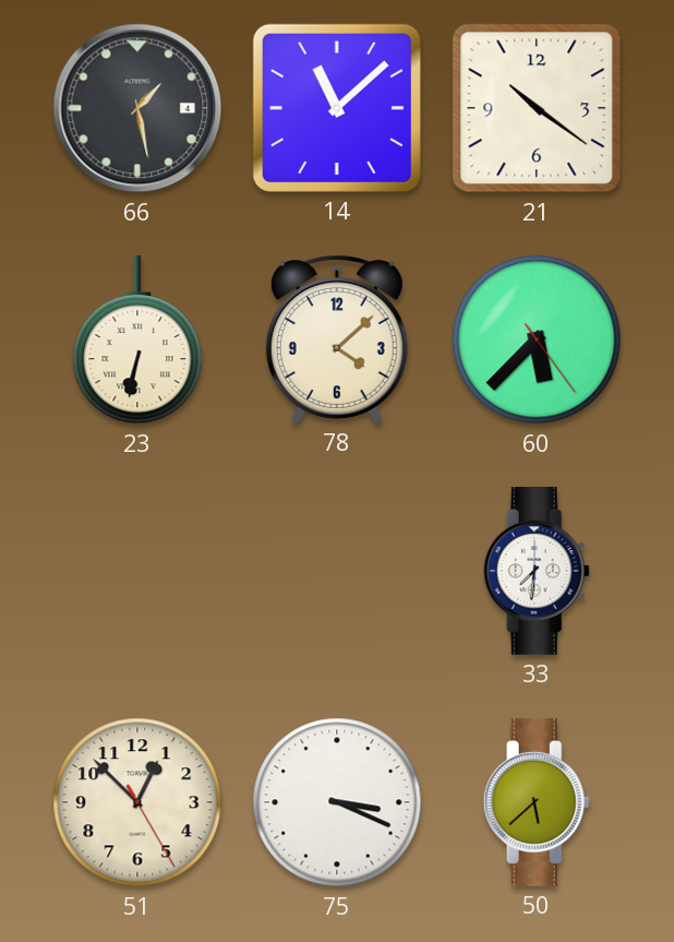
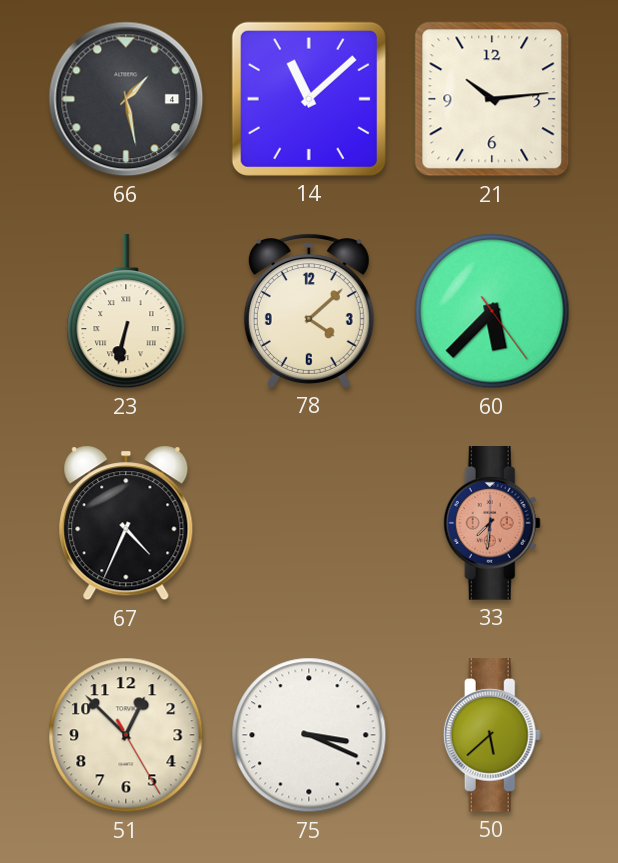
21: 10:21 -> 10:14 (492, 99)
67: none -> 4:34 (126, 523)
33 dial: white -> salmon (492, 524)
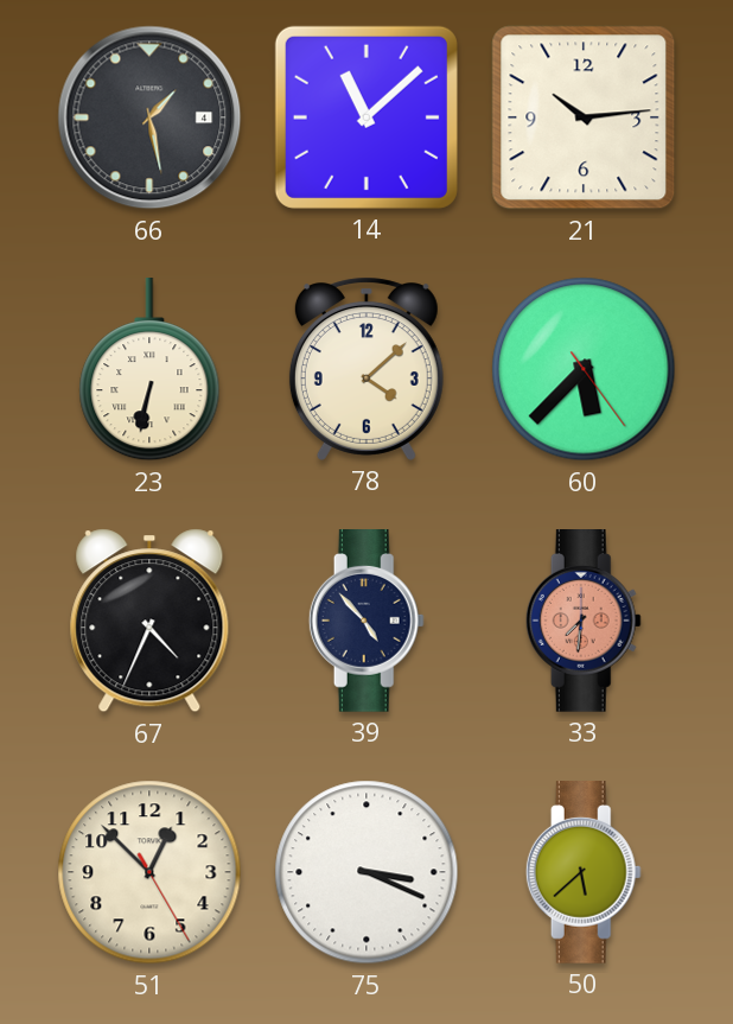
39: none -> 4:53 (366, 622)
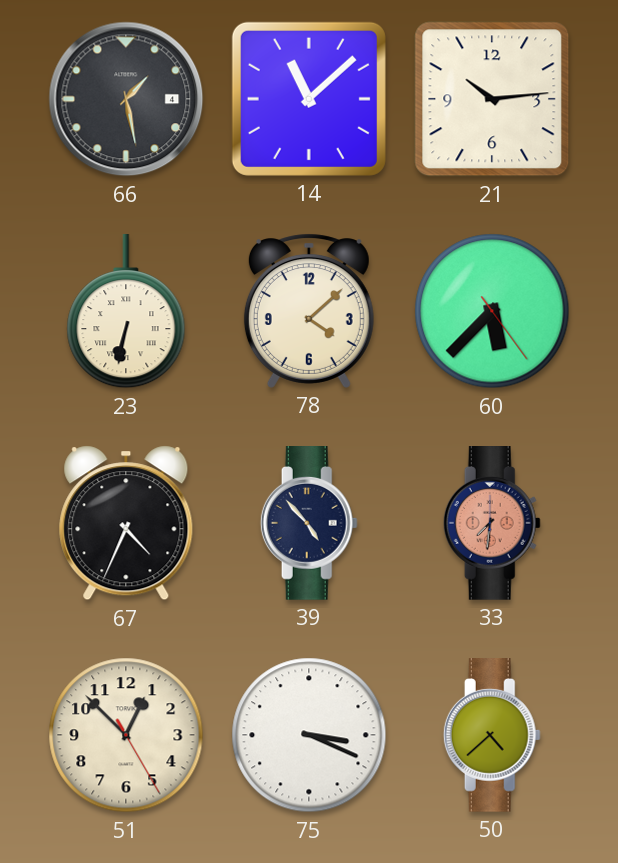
50: 5:38 -> 4:38 (492, 736)
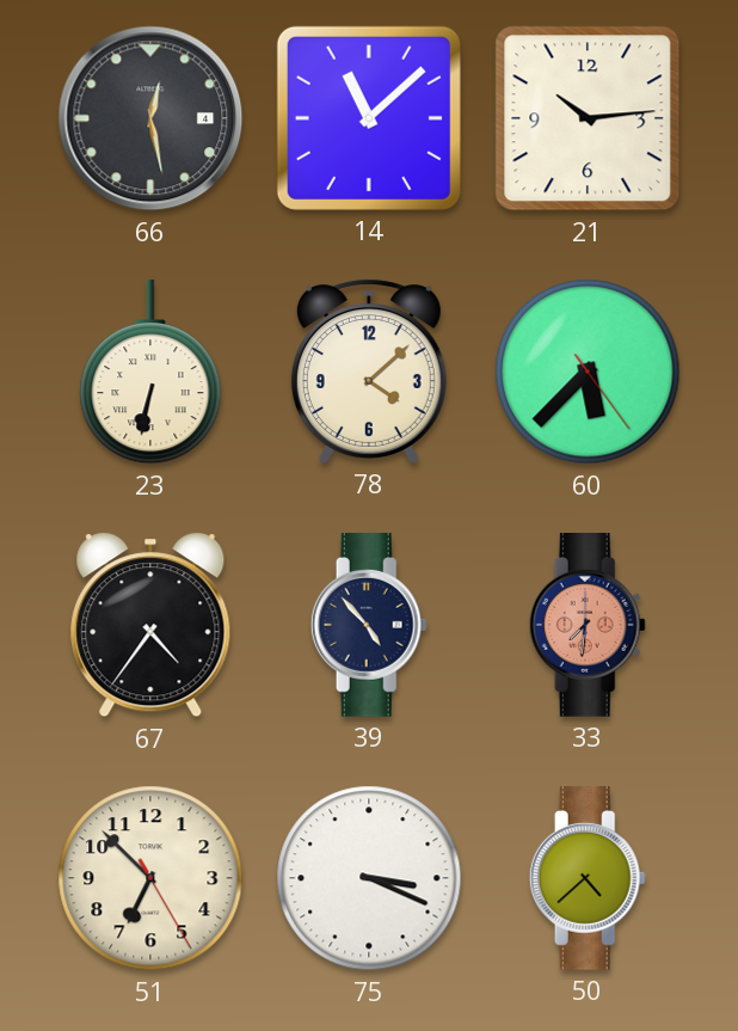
66: 1:28 -> 12:28 (150, 118)
67: 4:34 -> 4:36 (150, 625)
51: 12:52 -> 6:52 (150, 878)
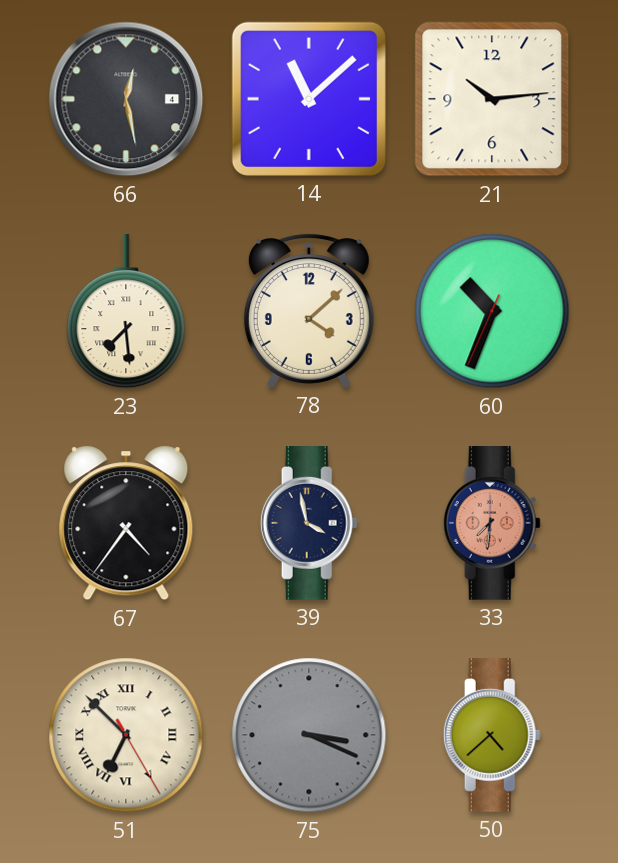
23: 6:32 -> 7:29 (126, 312)
60: 5:37 -> 10:33 (492, 311)
39: 4:53 -> 3:58 (309, 524)
51 numerals: Arabic -> Roman (126, 735)
75 dial: white -> grey (309, 735)
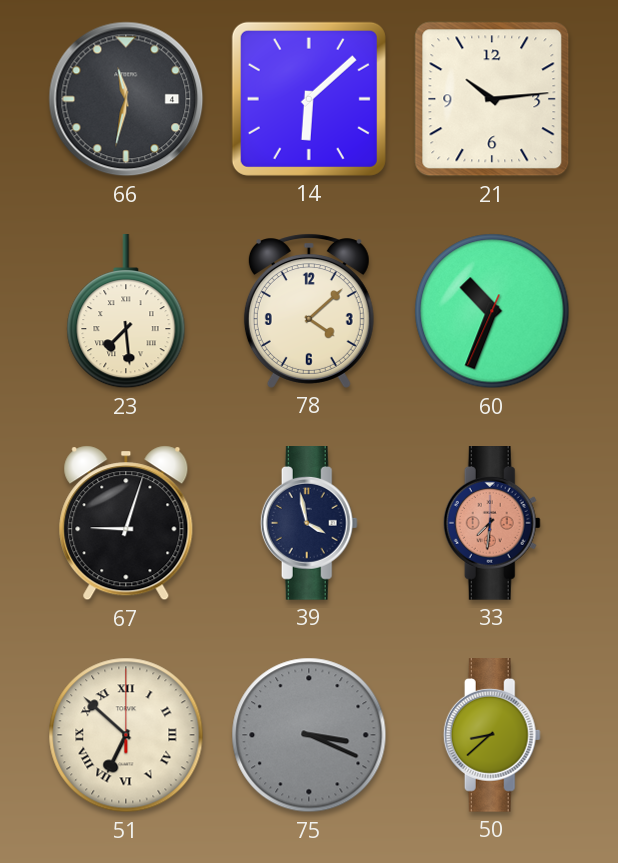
66: 12:28 -> 11:32 (126, 99)
14: 11:08 -> 6:08 (309, 99)
67: 4:36 -> 9:03 (126, 523)
51: 6:52:25 -> 6:52:00 (126, 735)
50: 4:38 -> 8:38 (492, 736)
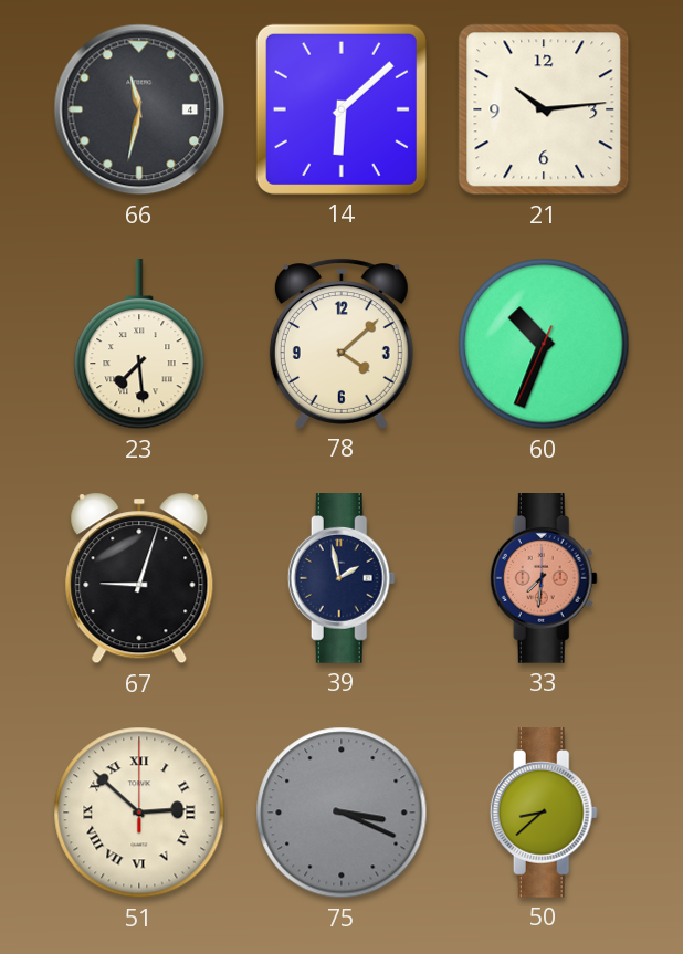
39: 3:58 -> 1:58 (341, 579)
51: 6:52 -> 2:52 (139, 813)
